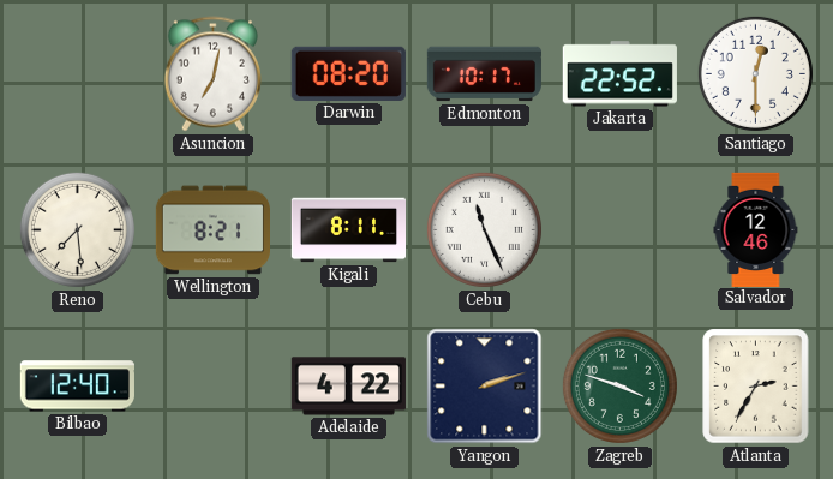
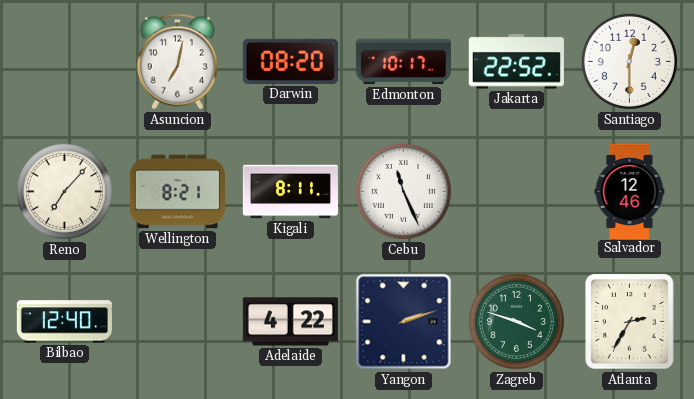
Reno: 7:29 -> 7:07 (64, 191)
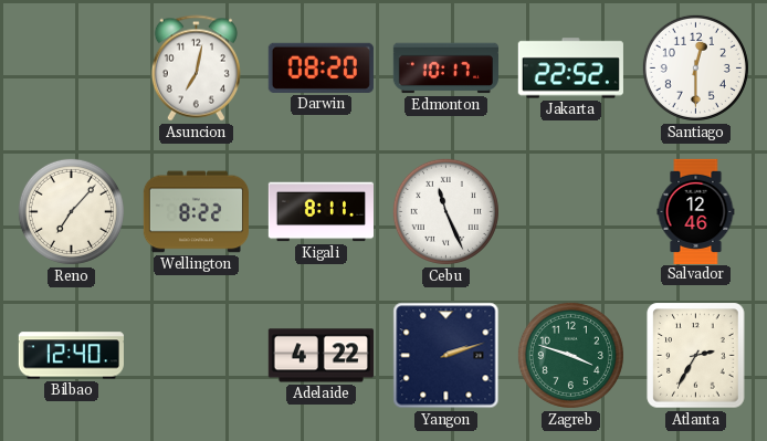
Wellington: 8:21 -> 8:22 (196, 212)
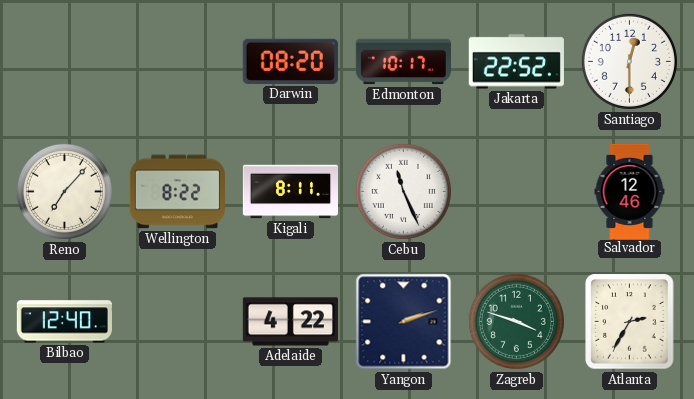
Asuncion: 7:02 -> none (196, 69)
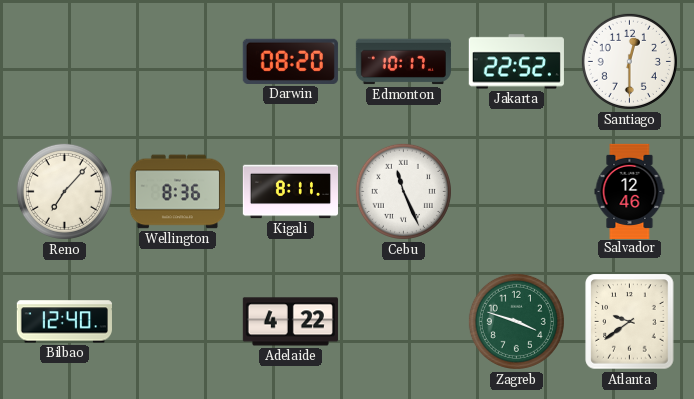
Wellington: 8:22 -> 8:36 (177, 192)
Yangon: 2:12 -> none (404, 322)
Atlanta: 2:35 -> 9:39 (630, 322)
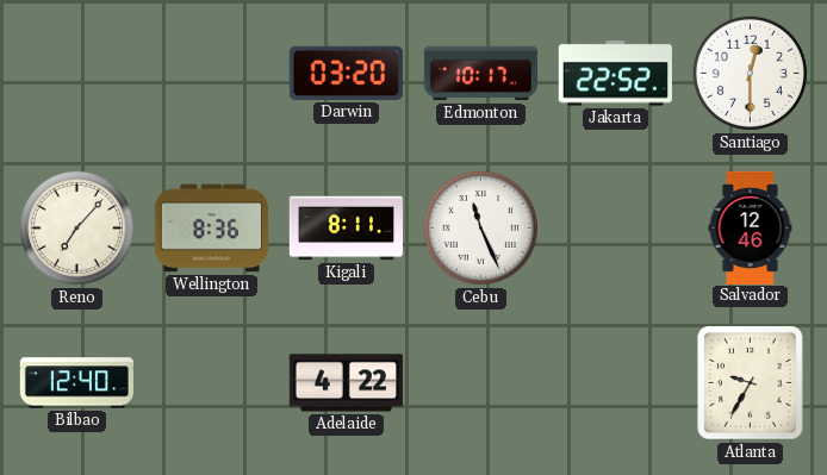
Darwin: 08:20 -> 03:20 (346, 73)
Zagreb: 3:48 -> none (516, 321)
Atlanta: 9:39 -> 9:35 (751, 383)
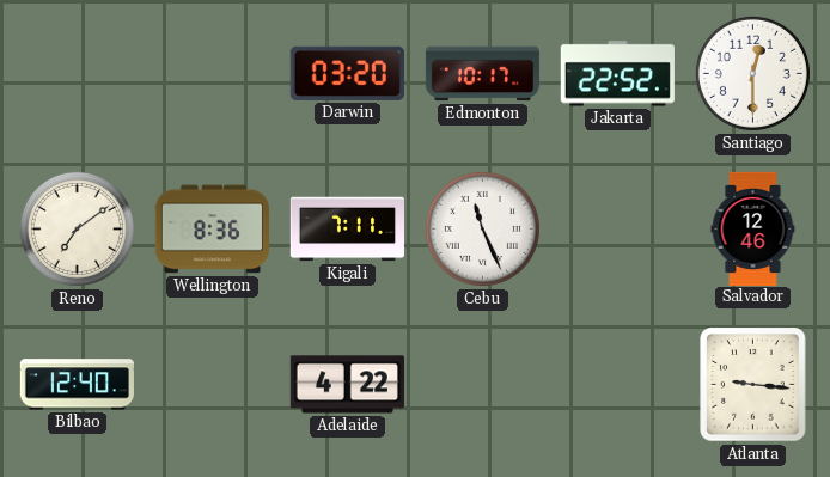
Reno: 7:07 -> 7:09 (77, 228)
Kigali: 8:11 -> 7:11 (347, 230)
Atlanta: 9:35 -> 9:16 (753, 385)
